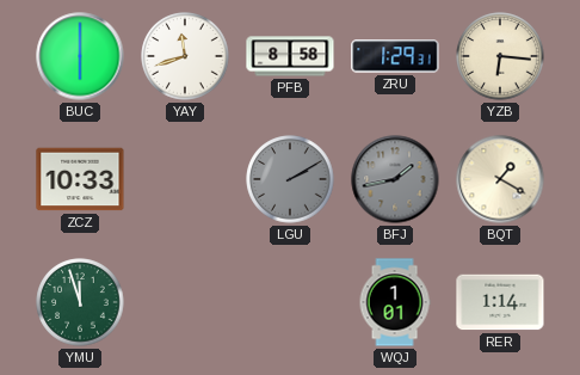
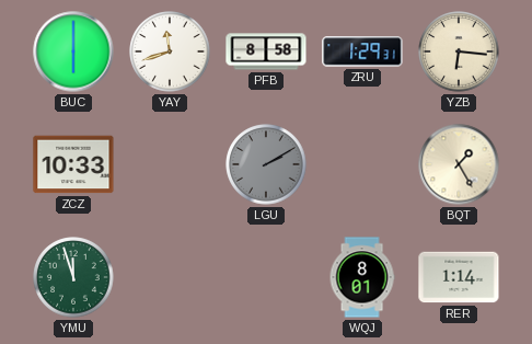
BFJ: 1:43 -> none (395, 179)
BQT: 1:20 -> 1:25 (459, 164)
WQJ: 1:01 -> 8:01 (362, 277)
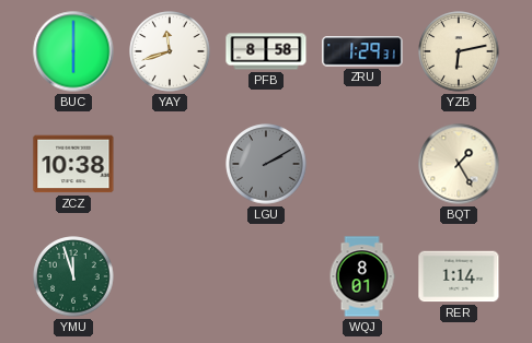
YZB: 6:16 -> 6:13 (459, 51)
ZCZ: 10:33 -> 10:38 (73, 164)
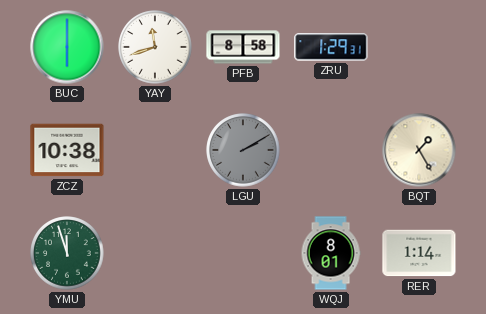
YZB: 6:13 -> none (459, 51)
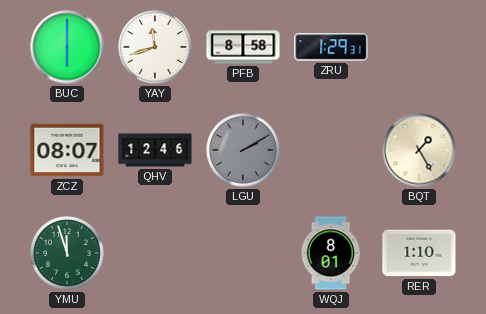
ZCZ: 10:38 -> 08:07 (67, 150)
QHV: none -> 12:46 (155, 150)
RER: 1:14 -> 1:10 (419, 253)
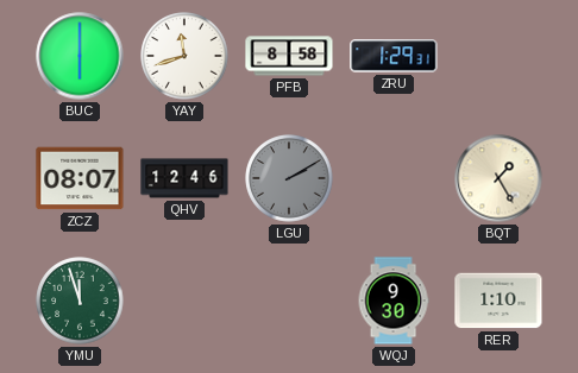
WQJ: 8:01 -> 9:30 (394, 301)
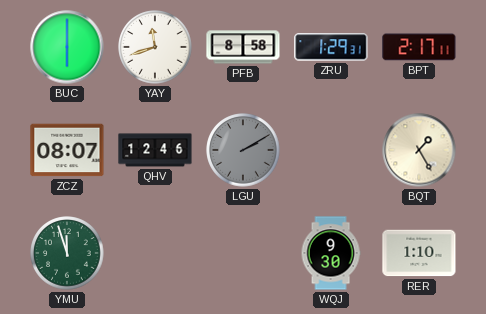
BPT: none -> 2:17 (419, 47)
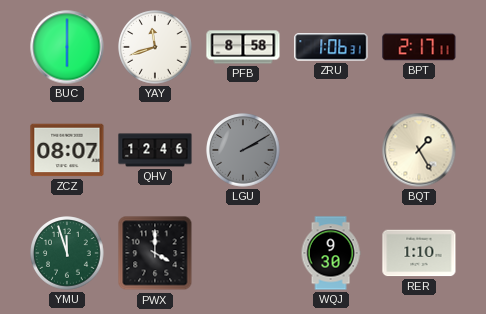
ZRU: 1:29 -> 1:06 (331, 47)
PWX: none -> 4:00 (155, 253)
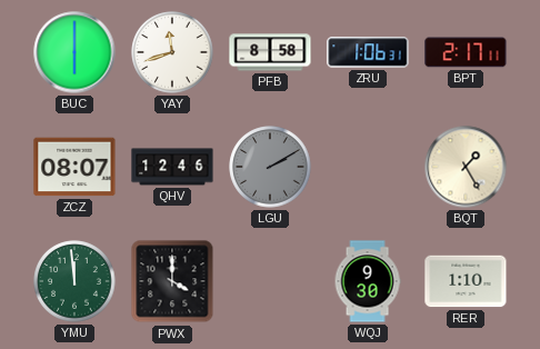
YMU: 11:57 -> 11:59 (74, 281)
